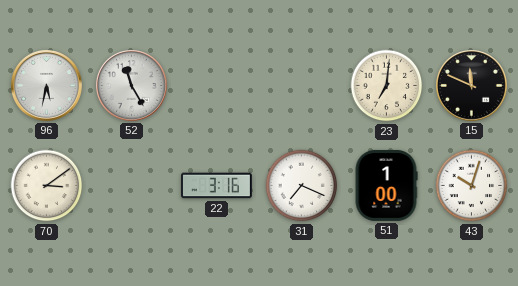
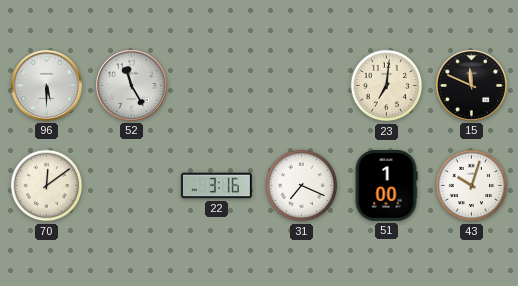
96: 5:32 -> 5:30 (46, 85)
70: 3:09 -> 12:09 (47, 186)
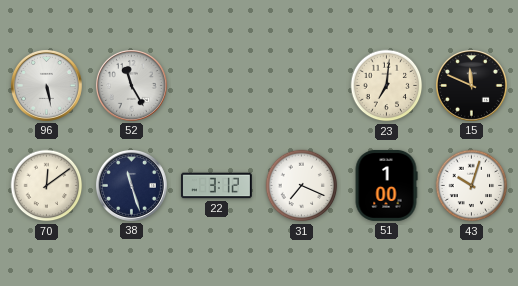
96: 5:30 -> 5:28 (46, 85)
38: none -> 11:27 (131, 185)
22: 3:16 -> 3:12 (216, 186)
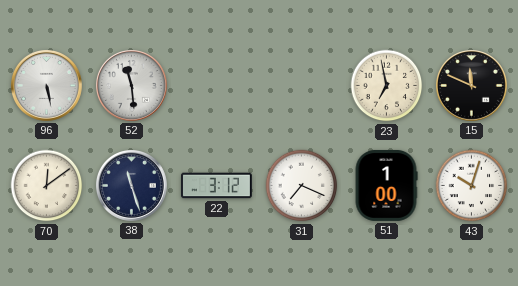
52: 11:25 -> 11:29 (131, 85)
23: 7:01 -> 6:58 (387, 86)
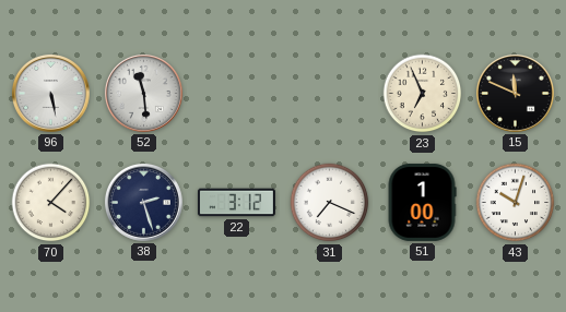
23: 6:58 -> 6:56 (423, 94)
70: 12:09 -> 4:07 (51, 203)
38: 11:27 -> 2:27 (143, 202)
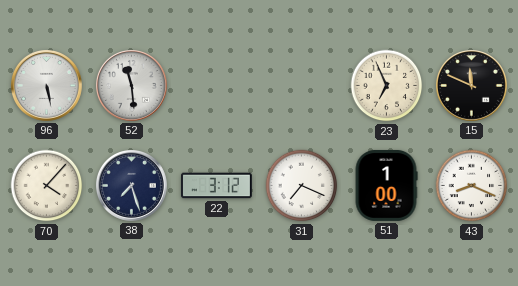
38: 2:27 -> 7:27 (131, 185)
43: 10:03 -> 8:19 (472, 186)
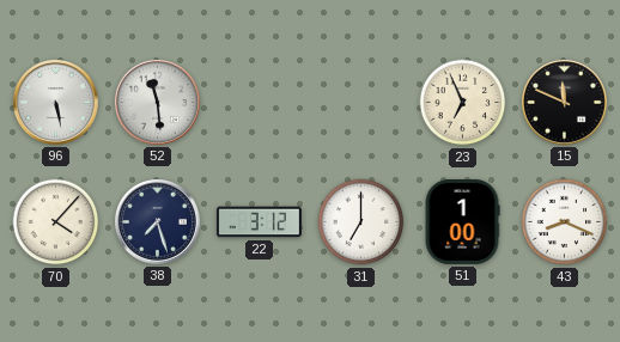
31: 7:19 -> 7:00 (361, 222)
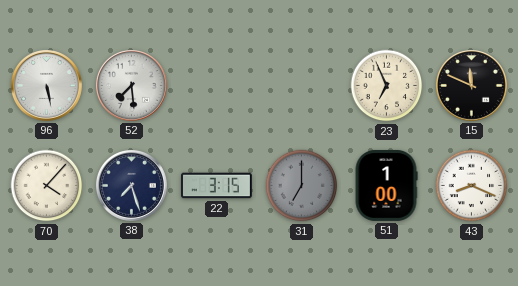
52: 11:29 -> 7:29 (131, 85)
22: 3:12 -> 3:15 (216, 186)
31 dial: white -> grey (302, 186)
